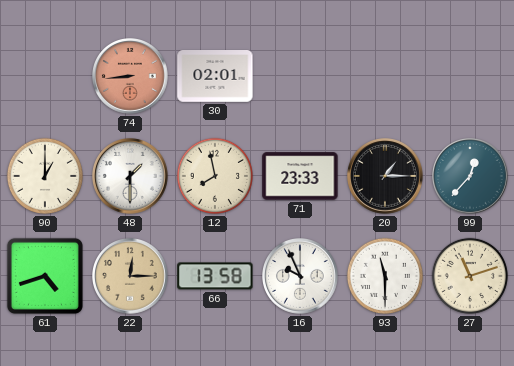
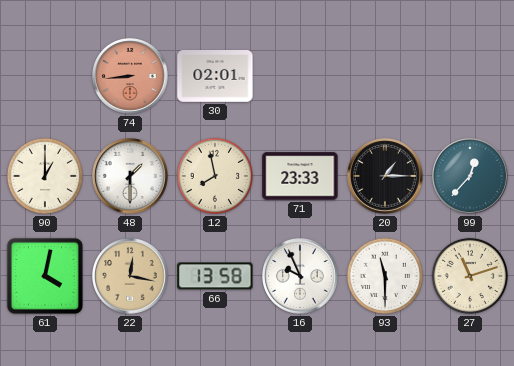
61: 4:42 -> 4:02 (45, 276)
22: 12:15 -> 12:17 (131, 277)
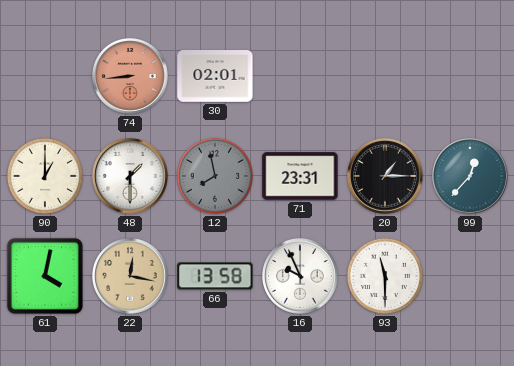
12 dial: cream -> grey (215, 176)
71: 23:33 -> 23:31 (300, 176)
27: 11:12 -> none (470, 276)
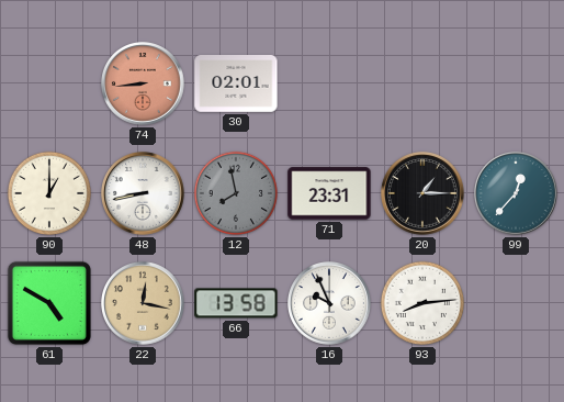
48: 1:30 -> 8:43 (144, 194)
61: 4:02 -> 4:50 (49, 303)
93: 11:30 -> 8:14 (422, 303)
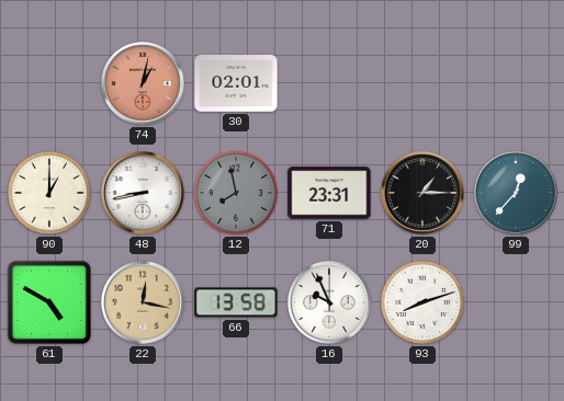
74: 8:44 -> 1:02 (144, 84)
93: 8:14 -> 8:12 (422, 302)
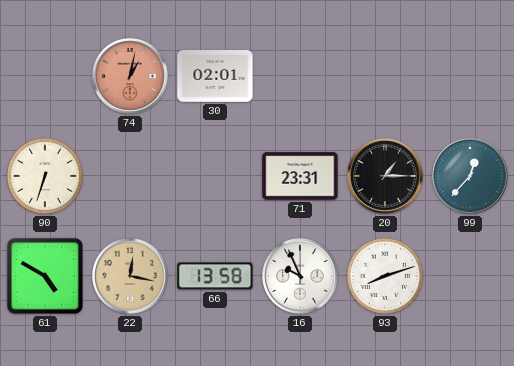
90: 1:00 -> 6:33 (45, 176)
48: 8:43 -> none (144, 194)
12: 7:58 -> none (236, 193)
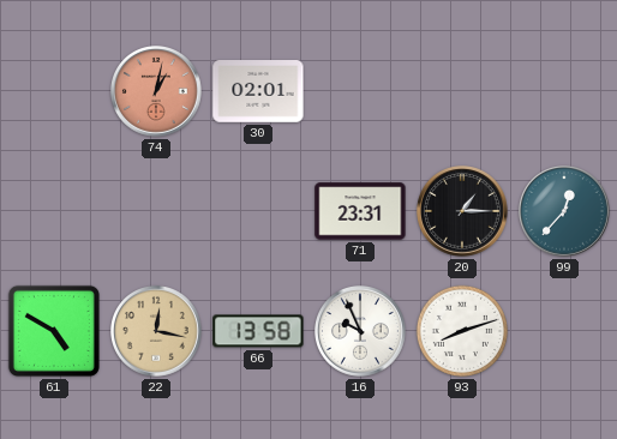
90: 6:33 -> none (45, 176)
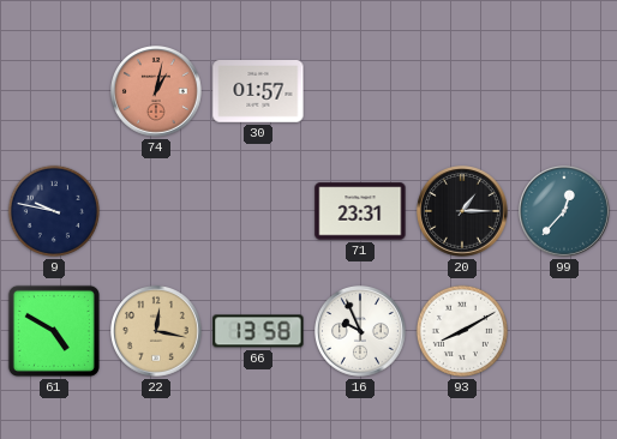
30: 02:01 -> 01:57 (258, 92)
9: none -> 9:47 (54, 211)
93: 8:12 -> 8:10 (462, 331)
